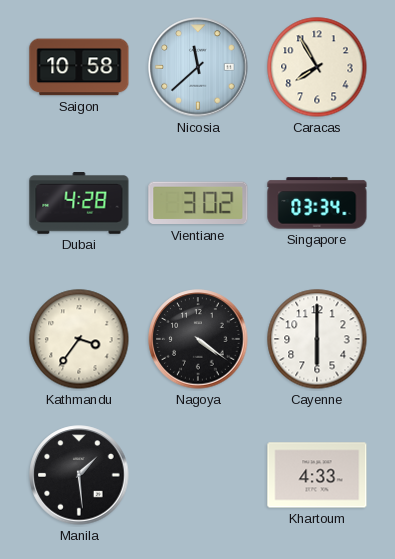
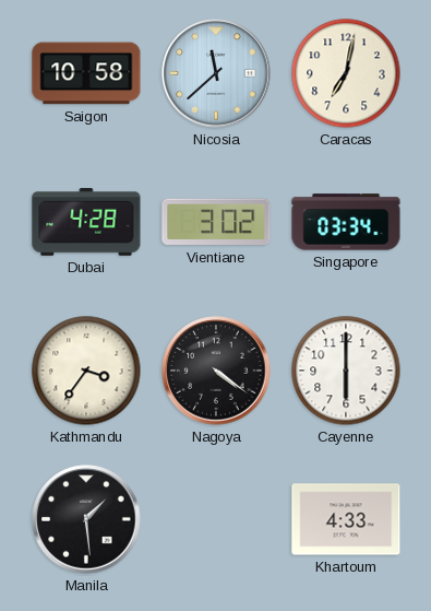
Caracas: 7:55 -> 7:02 (346, 73)
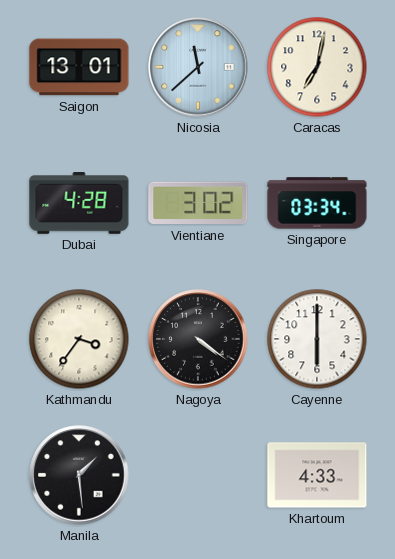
Saigon: 10:58 -> 13:01 (79, 67)
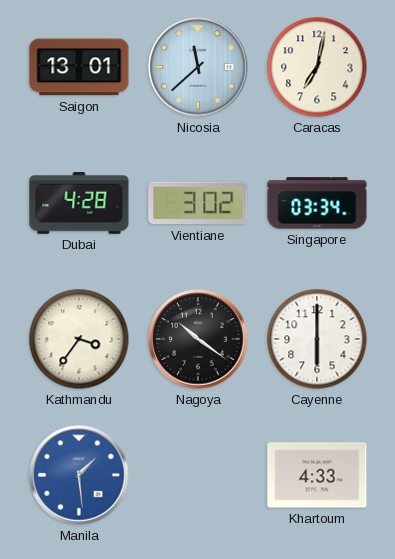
Nagoya: 4:21 -> 10:21 (198, 339)
Manila dial: black -> blue (79, 475)
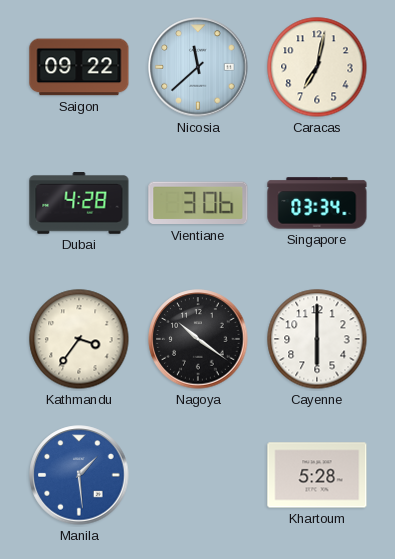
Saigon: 13:01 -> 09:22 (79, 67)
Vientiane: 3:02 -> 3:06 (198, 203)
Khartoum: 4:33 -> 5:28 (317, 475)
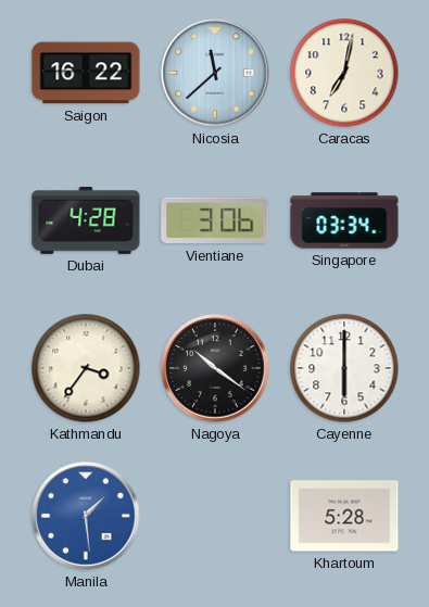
Saigon: 09:22 -> 16:22 (86, 73)
